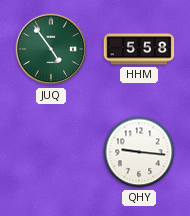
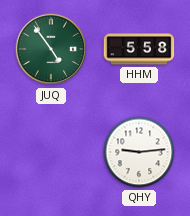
QHY: 9:16 -> 9:14 (139, 152)
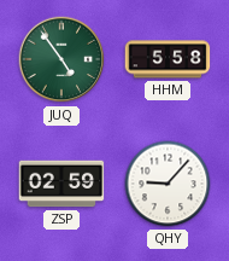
ZSP: none -> 02:59 (61, 184)
QHY: 9:14 -> 9:07 (168, 184)
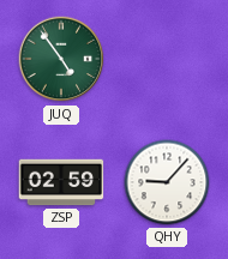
HHM: 5:58 -> none (168, 59)
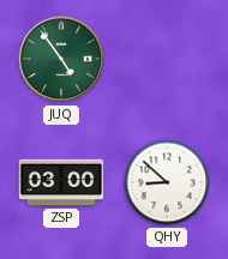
ZSP: 02:59 -> 03:00 (61, 182)
QHY: 9:07 -> 8:52 (167, 182)
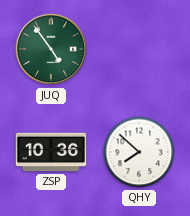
ZSP: 03:00 -> 10:36 (51, 152)
QHY: 8:52 -> 7:52 (139, 152)
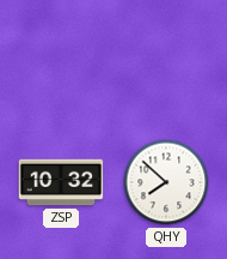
JUQ: 4:54 -> none (51, 49)
ZSP: 10:36 -> 10:32 (61, 182)
